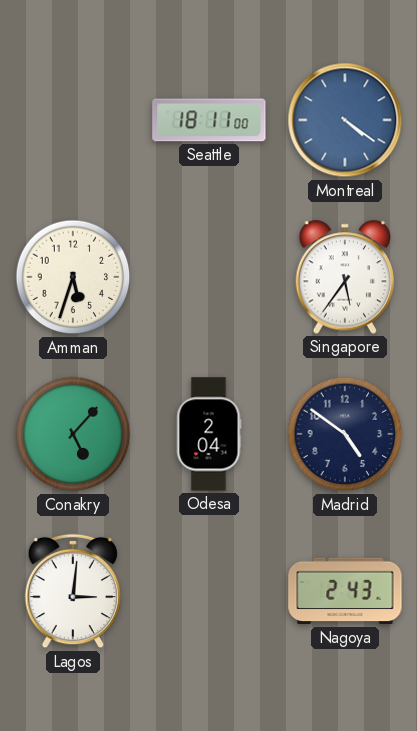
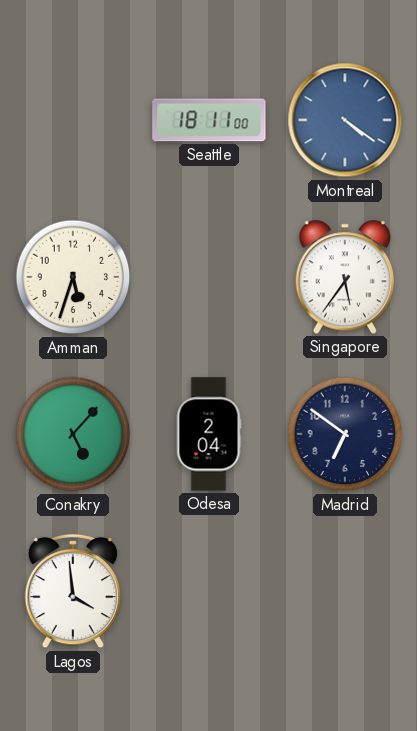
Madrid: 4:51 -> 6:51 (345, 434)
Lagos: 3:01 -> 3:59 (72, 591)
Nagoya: 2:43 -> none (345, 591)
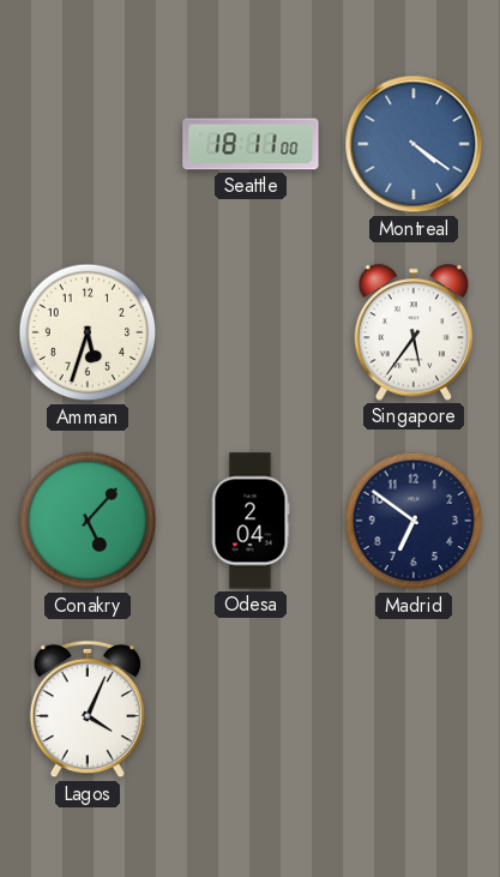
Lagos: 3:59 -> 4:04 (86, 709)
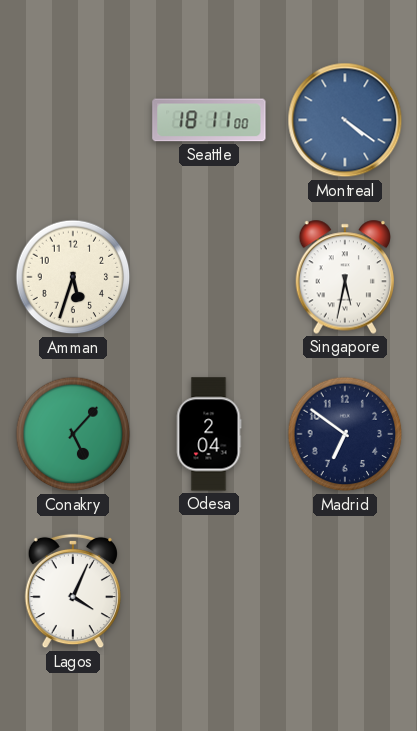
Singapore: 5:36 -> 5:32 (344, 277)
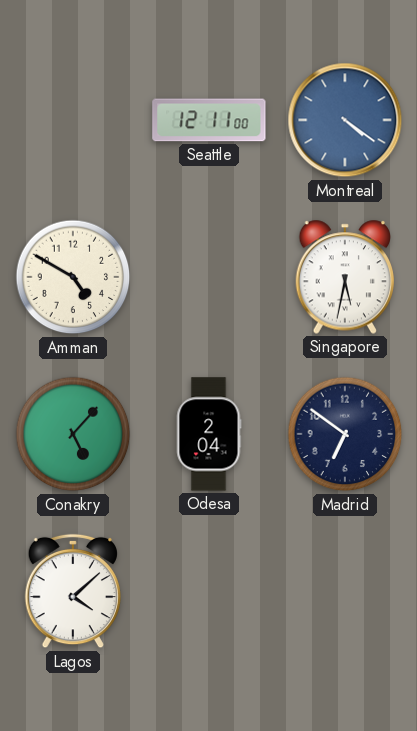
Seattle: 18:11 -> 12:11 (209, 120)
Amman: 5:33 -> 4:50 (73, 277)
Lagos: 4:04 -> 4:08 (72, 591)
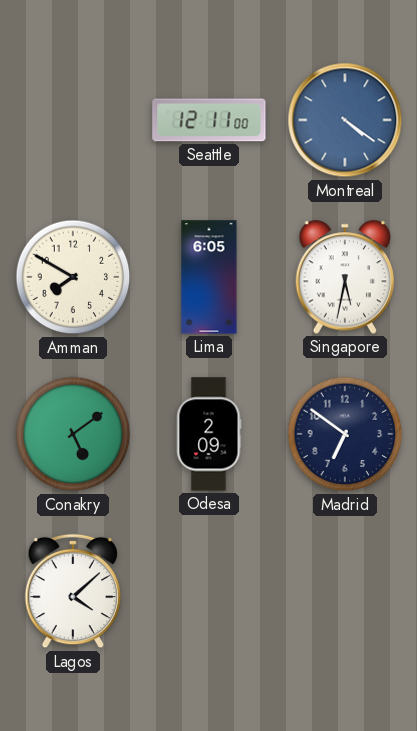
Amman: 4:50 -> 7:50 (73, 277)
Lima: none -> 6:05 (209, 277)
Conakry: 5:07 -> 5:09 (73, 434)
Odesa: 2:04 -> 2:09 (209, 434)
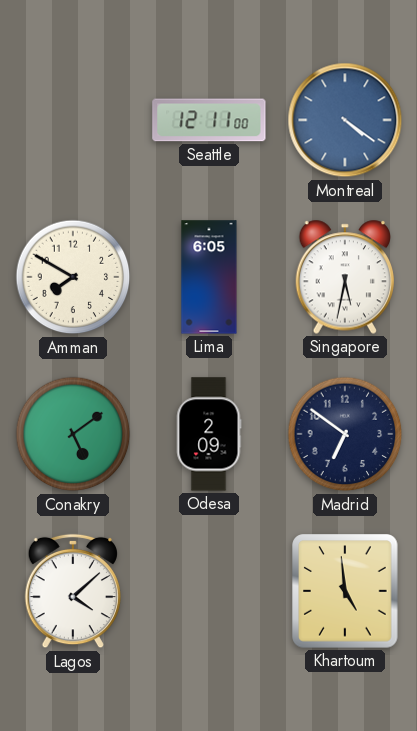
Khartoum: none -> 4:59 (345, 591)
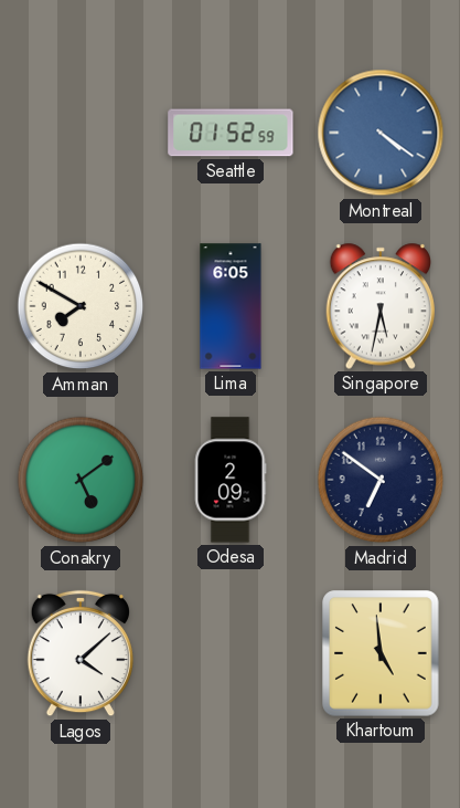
Seattle: 12:11 -> 01:52 (231, 133)
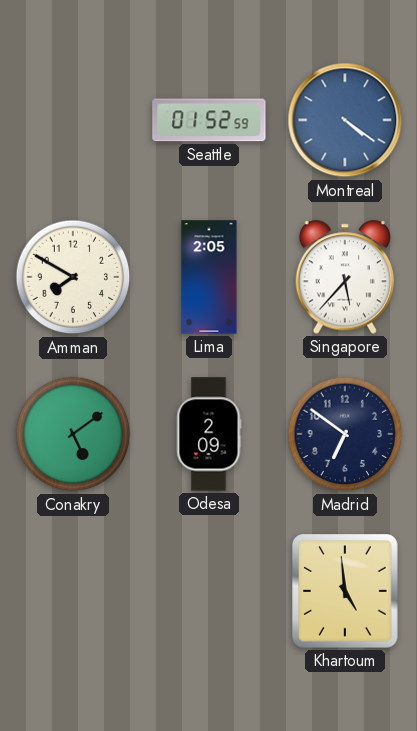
Lima: 6:05 -> 2:05 (209, 277)
Singapore: 5:32 -> 5:37 (344, 277)
Lagos: 4:08 -> none (79, 653)
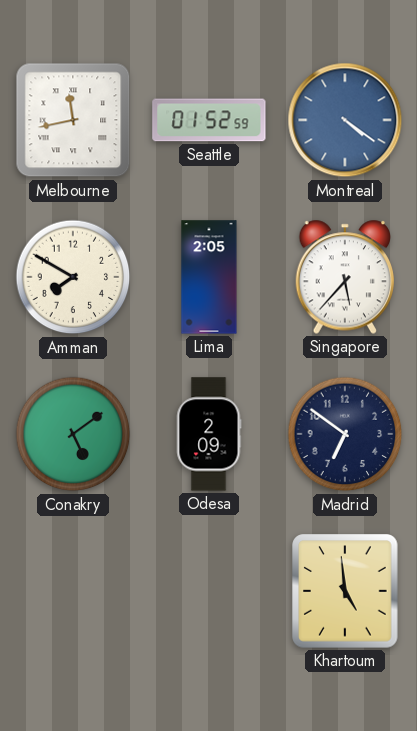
Melbourne: none -> 11:43 (73, 120)
